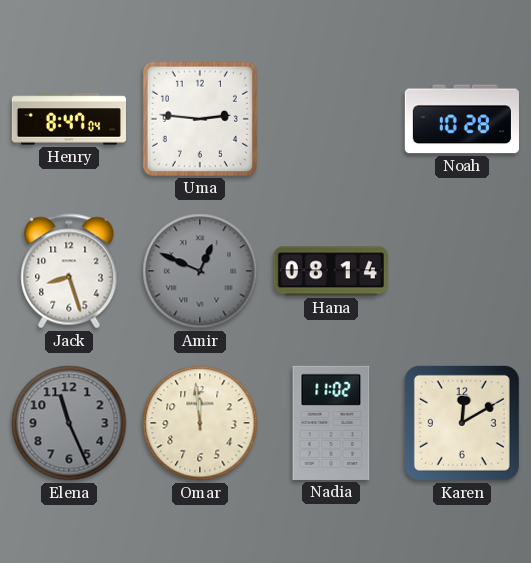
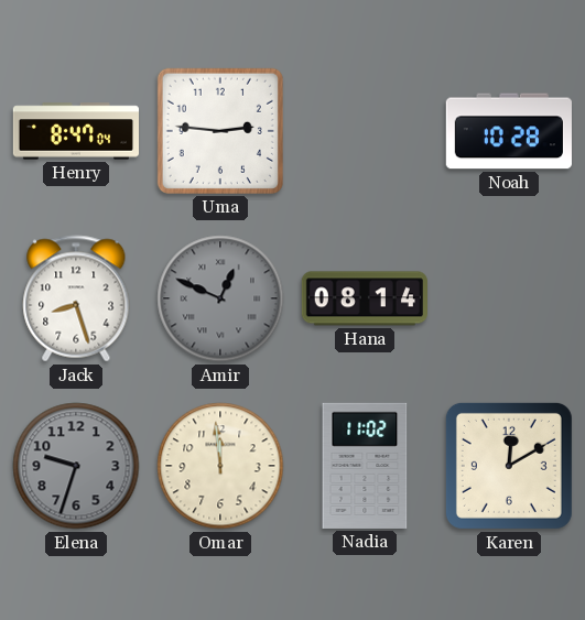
Elena: 11:26 -> 9:33 (76, 466)
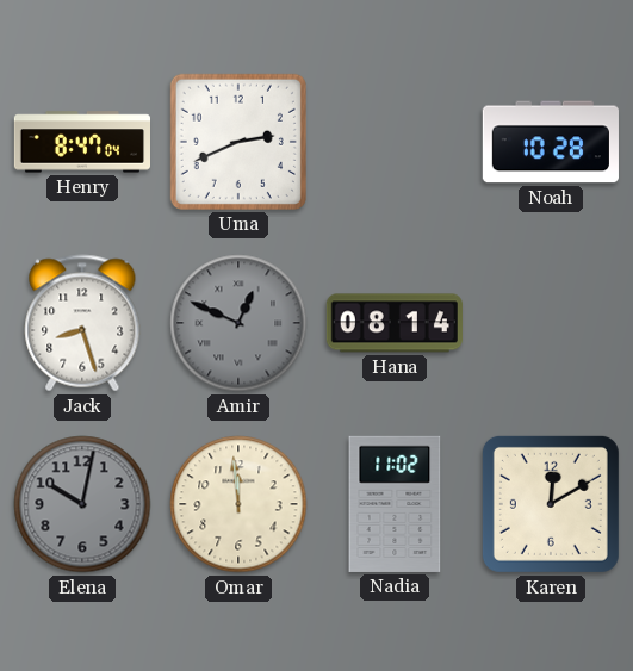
Uma: 2:46 -> 2:41 (238, 142)
Elena: 9:33 -> 10:02 (82, 504)
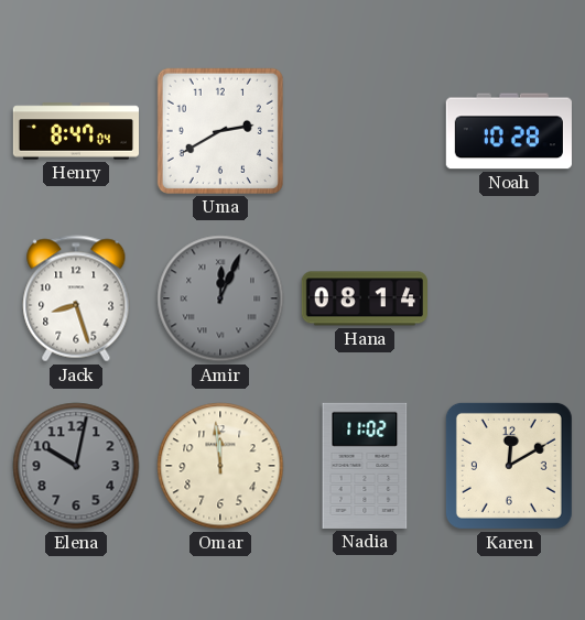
Uma: 2:41 -> 2:40 (220, 131)
Amir: 12:49 -> 12:04 (220, 298)
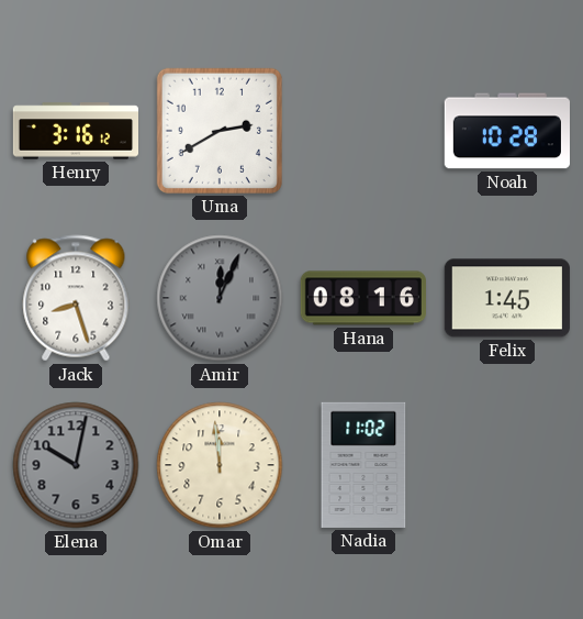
Henry: 8:47 -> 3:16 (75, 131)
Hana: 08:14 -> 08:16 (363, 298)
Felix: none -> 1:45 (507, 298)
Karen: 12:10 -> none (509, 466)
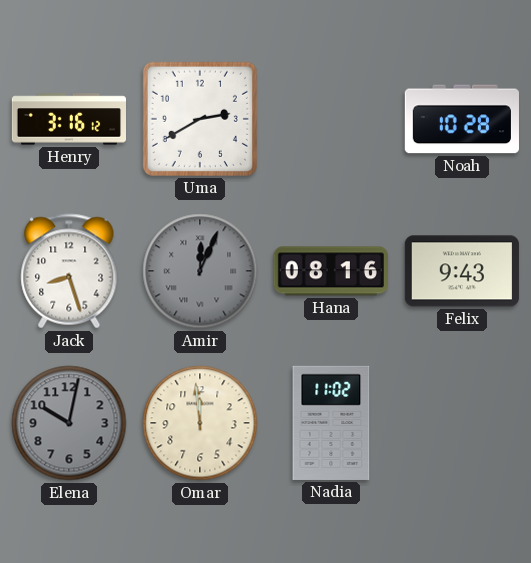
Felix: 1:45 -> 9:43 (462, 271)
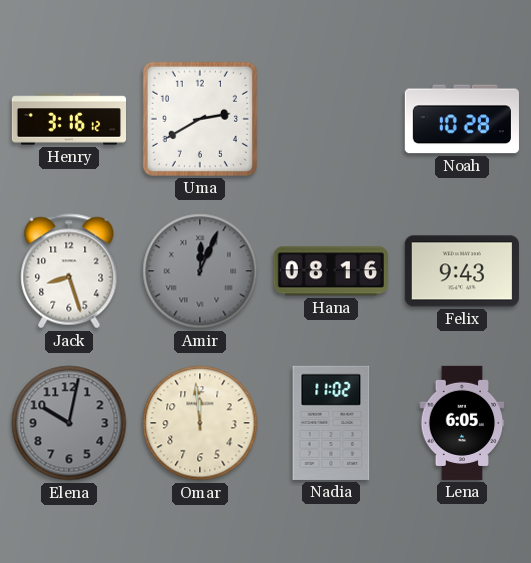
Lena: none -> 6:05 (462, 423)
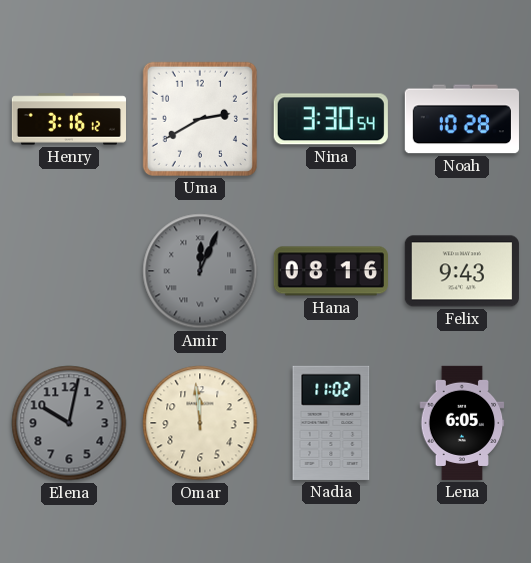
Nina: none -> 3:30 (331, 119)
Jack: 8:27 -> none (69, 271)
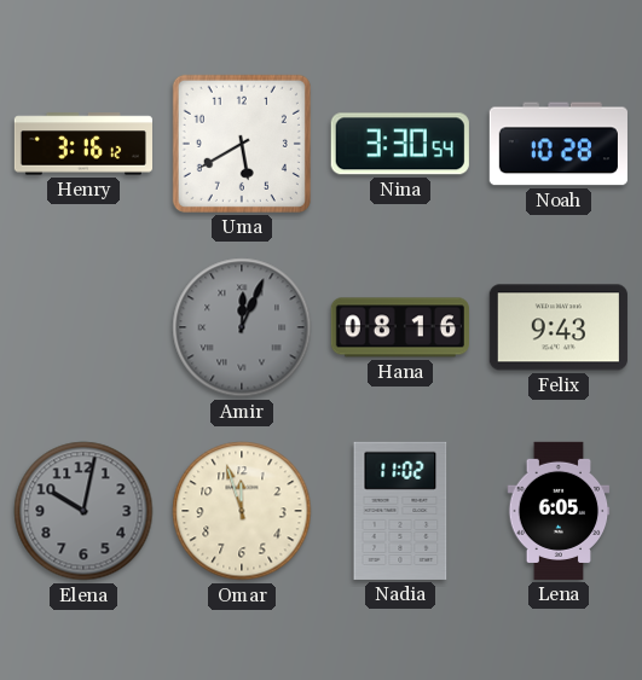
Uma: 2:40 -> 5:40 (242, 144)
Omar: 11:59 -> 11:57 (242, 511)
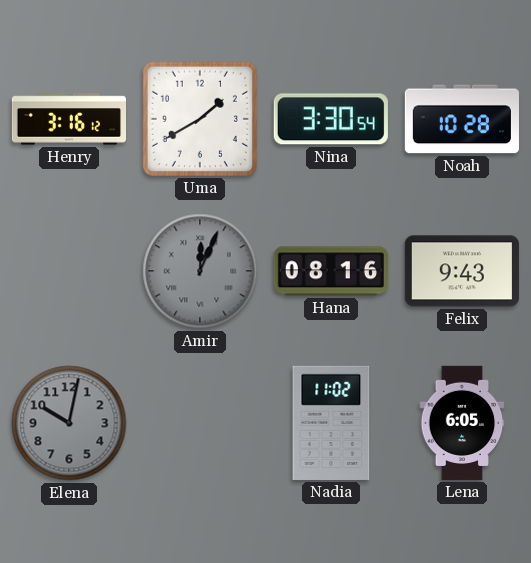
Uma: 5:40 -> 1:40 (200, 119)
Omar: 11:57 -> none (242, 511)
